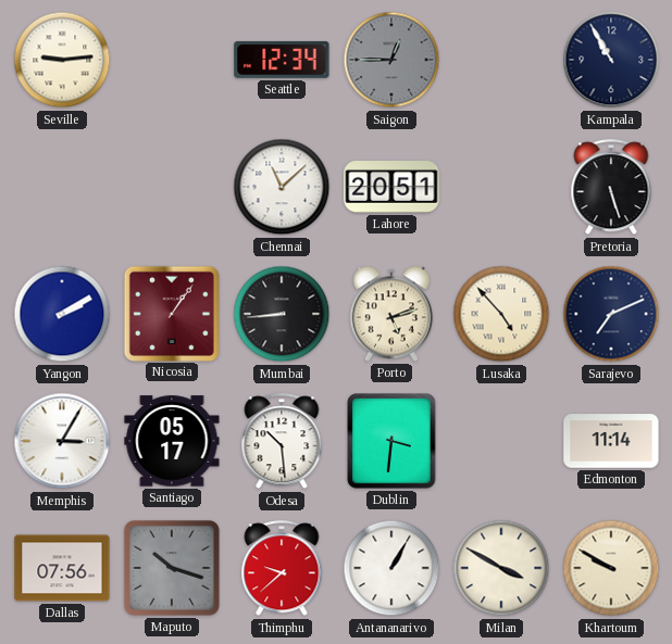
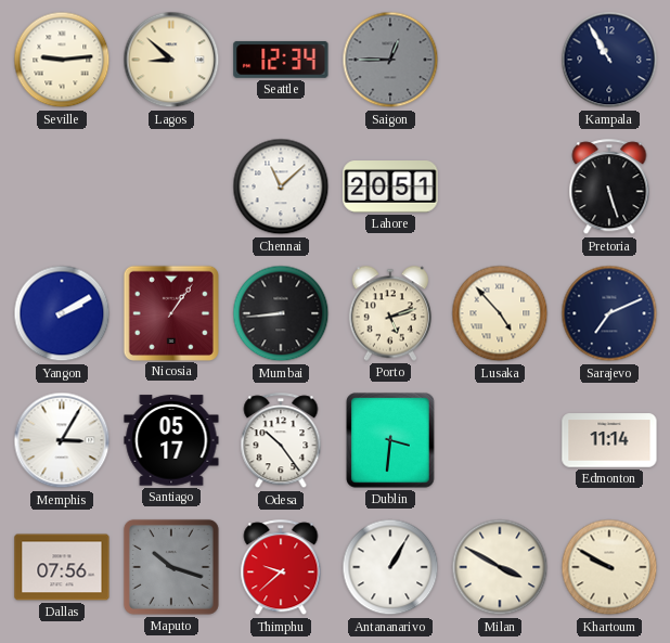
Lagos: none -> 8:52 (171, 60)
Odesa: 10:29 -> 10:24 (281, 441)
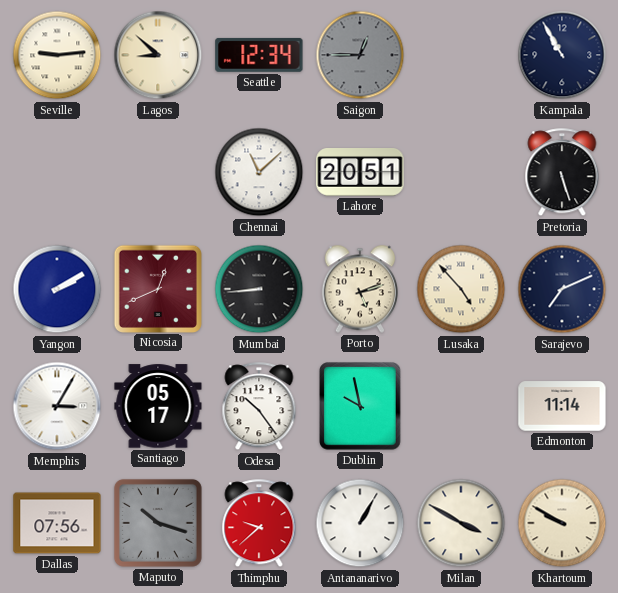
Nicosia: 1:06 -> 12:41 (157, 288)
Dublin: 3:31 -> 9:58 (360, 406)
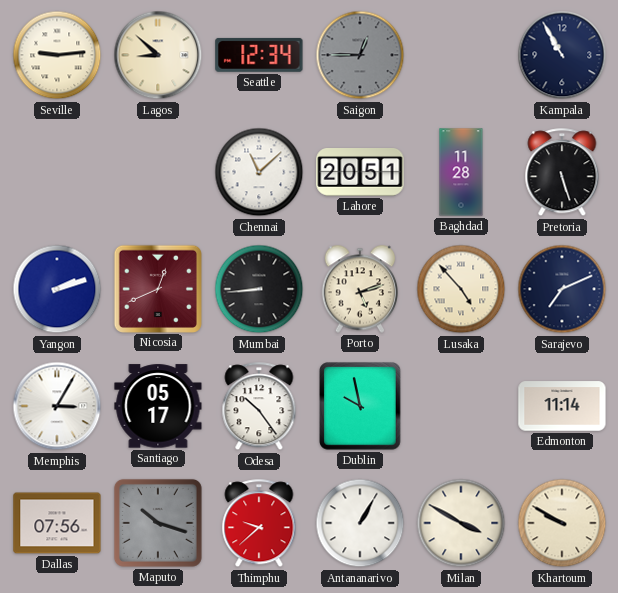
Baghdad: none -> 11:28 (461, 172)
Yangon: 2:10 -> 2:12 (57, 289)
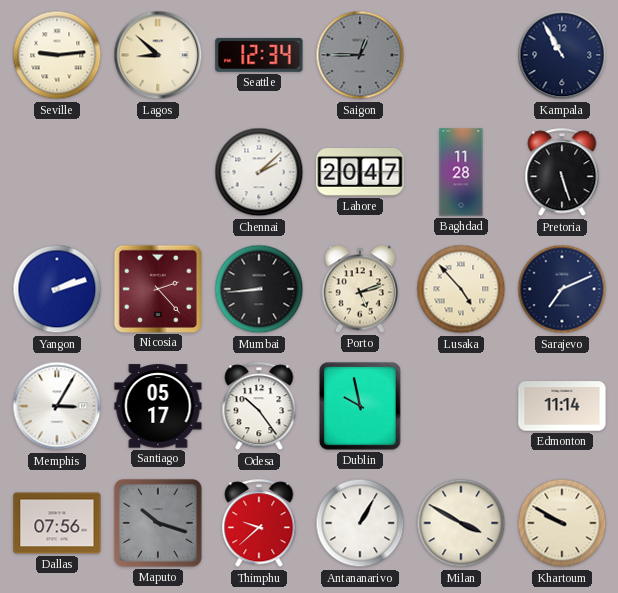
Chennai: 11:08 -> 2:08 (259, 172)
Lahore: 20:51 -> 20:47 (360, 173)
Nicosia: 12:41 -> 2:23 (157, 288)
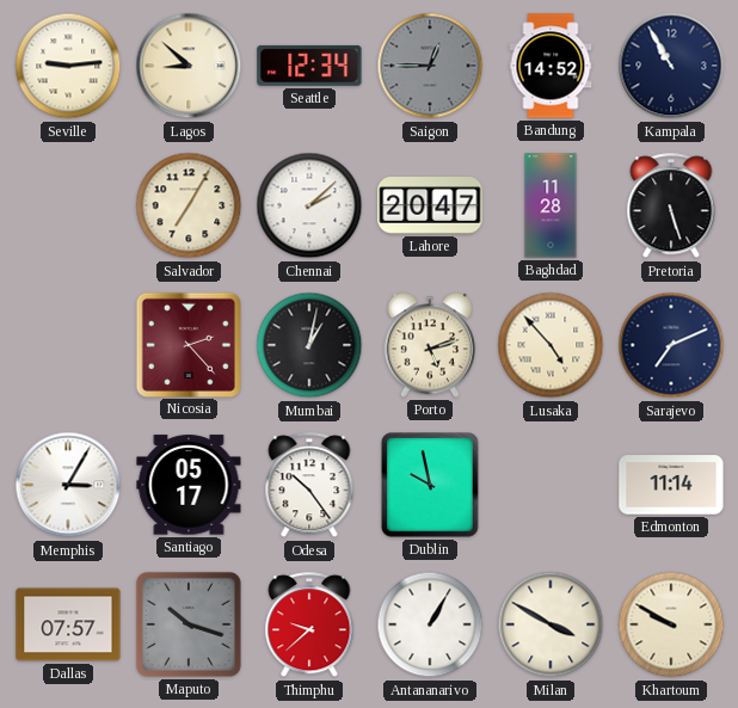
Bandung: none -> 14:52 (551, 66)
Salvador: none -> 7:05 (189, 205)
Yangon: 2:12 -> none (57, 289)
Mumbai: 8:44 -> 1:02 (309, 345)
Dallas: 07:56 -> 07:57 (68, 624)
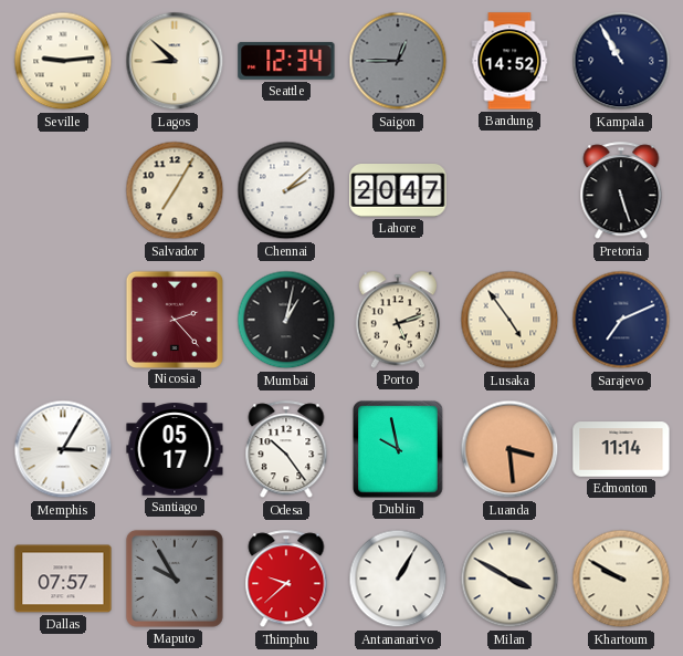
Baghdad: 11:28 -> none (551, 205)
Lusaka: 4:53 -> 4:54 (509, 320)
Luanda: none -> 3:29 (509, 449)
Maputo: 10:18 -> 9:55 (175, 579)
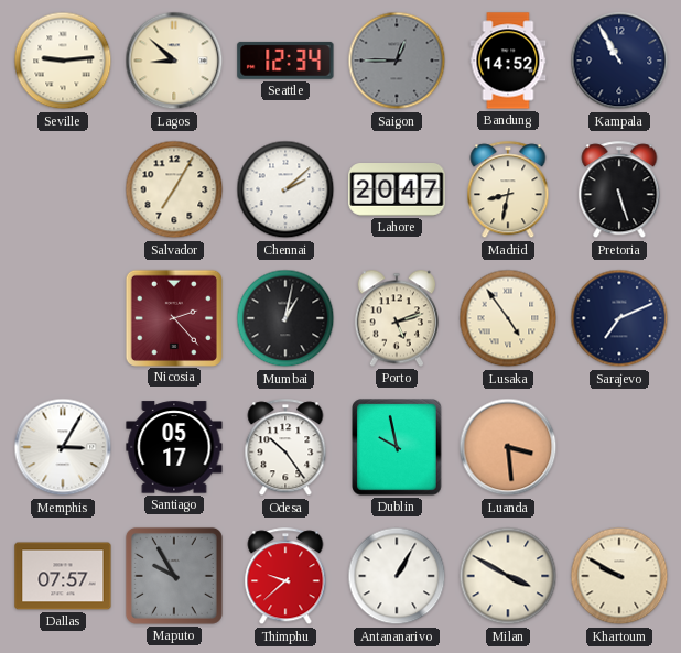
Madrid: none -> 8:32 (508, 191)
Edmonton: 11:14 -> none (621, 449)
